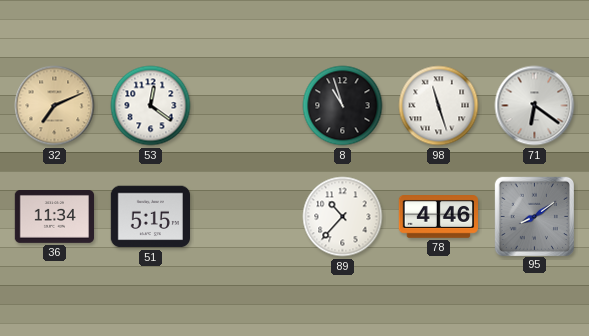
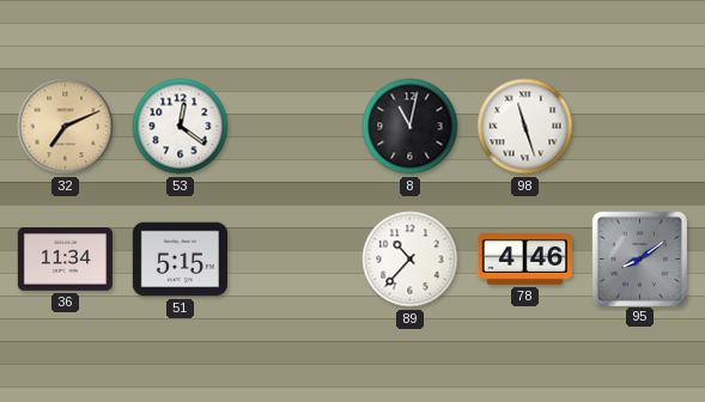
8: 10:57 -> 11:02 (411, 127)
71: 6:21 -> none (535, 106)
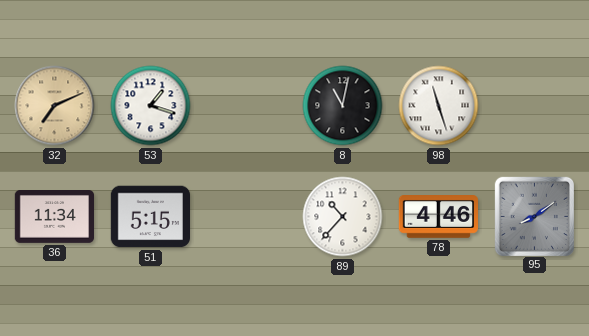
53: 12:21 -> 1:18 (151, 106)
